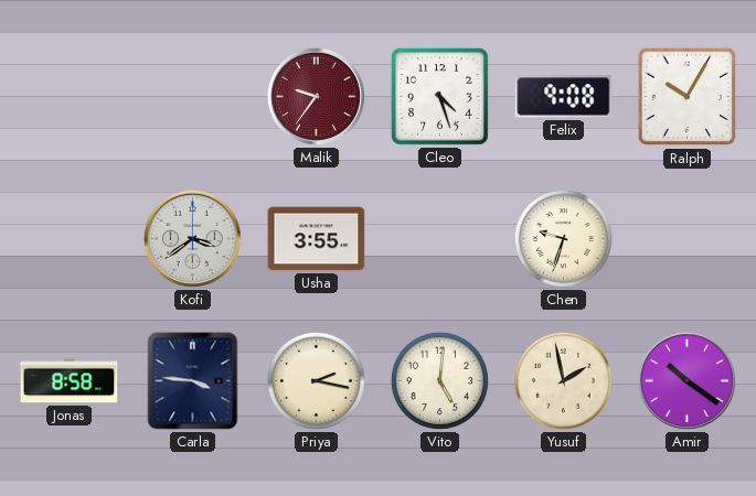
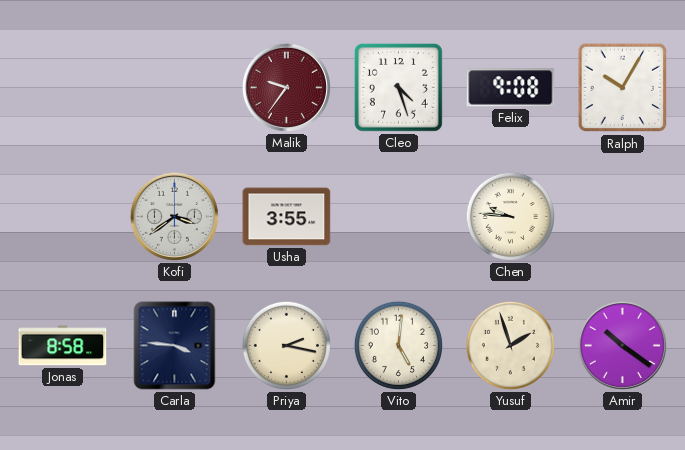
Chen: 9:33 -> 9:46 (510, 216)
Yusuf: 1:58 -> 1:57 (510, 345)
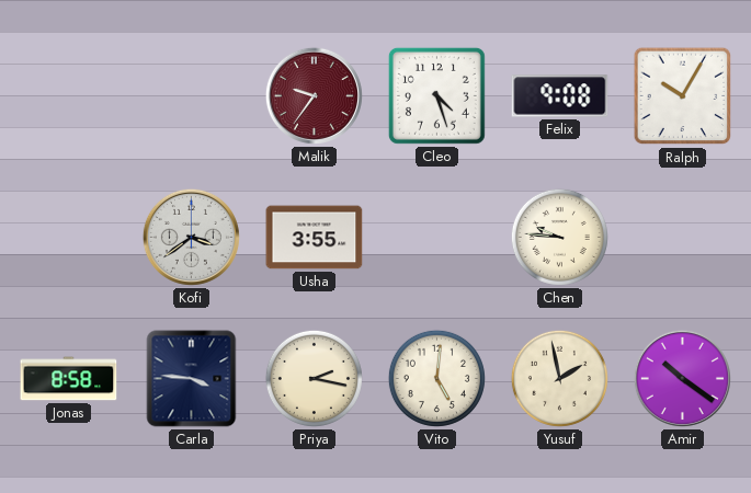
Yusuf: 1:57 -> 1:58 (559, 378)
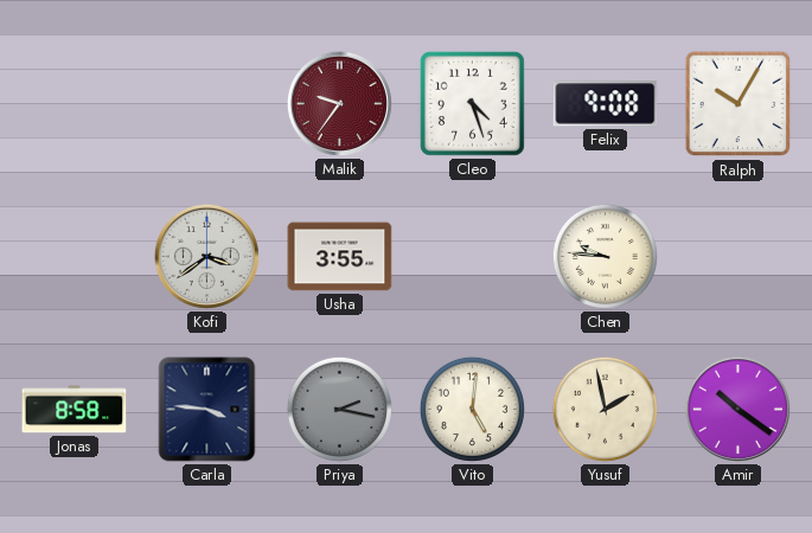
Priya dial: cream -> grey (339, 409)
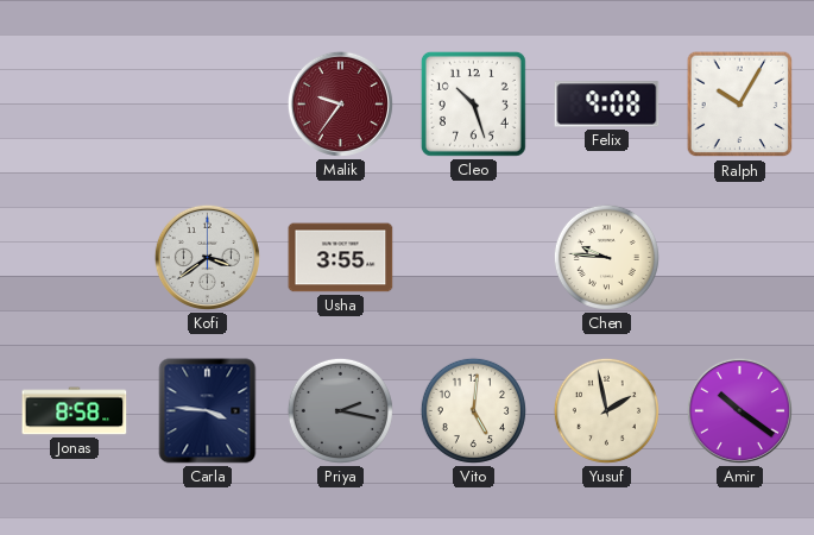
Cleo: 4:27 -> 10:27 (473, 103)
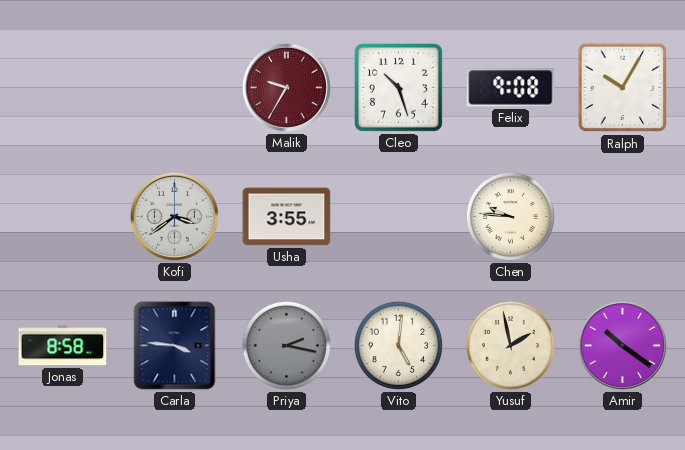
Malik: 9:36 -> 9:35 (286, 87)
